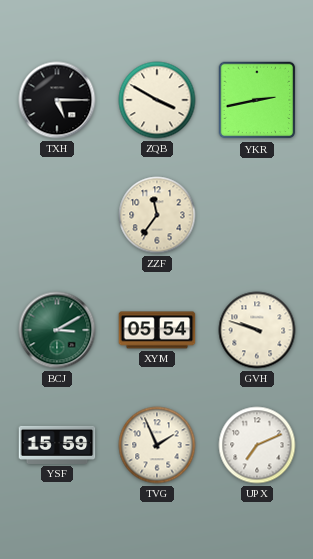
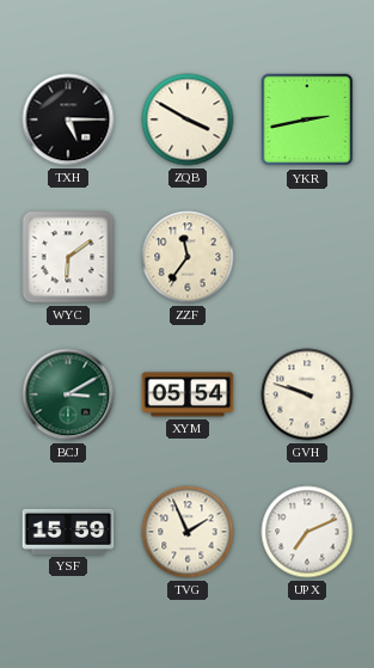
WYC: none -> 6:09 (68, 257)
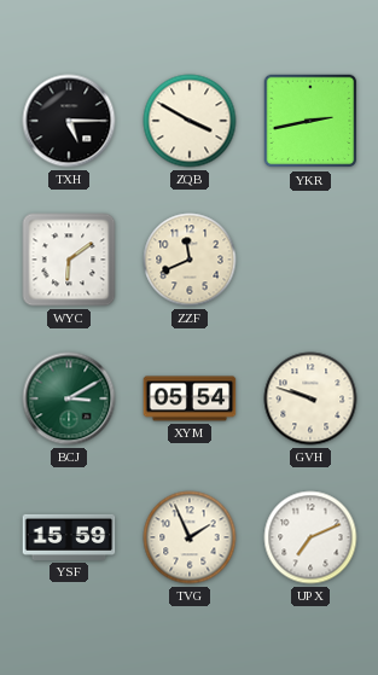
ZZF: 11:36 -> 11:41 (190, 260)
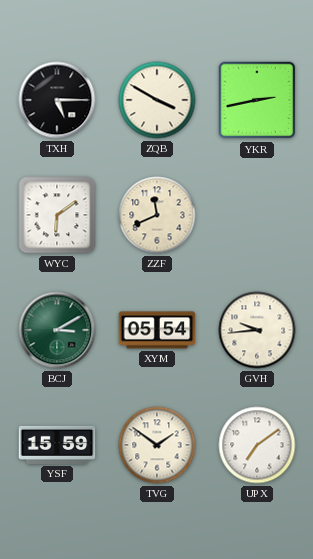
GVH: 9:48 -> 9:44 (257, 330)
TVG: 1:56 -> 1:51 (157, 445)
UPX: 7:11 -> 7:09 (257, 445)
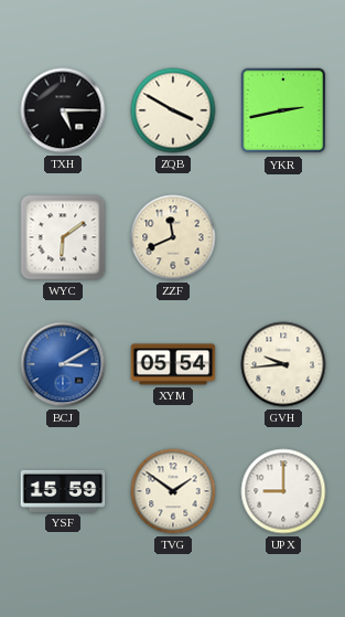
BCJ dial: green -> blue (63, 364)
UPX: 7:09 -> 9:00 (283, 491)
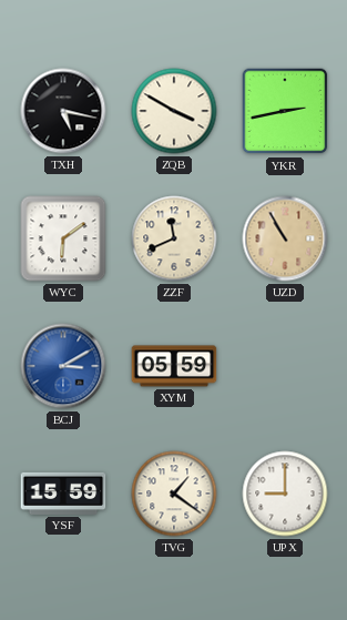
TXH: 5:15 -> 5:17 (63, 111)
UZD: none -> 10:55 (285, 238)
XYM: 05:54 -> 05:59 (174, 366)
GVH: 9:44 -> none (283, 364)
TVG: 1:51 -> 1:21 (174, 494)
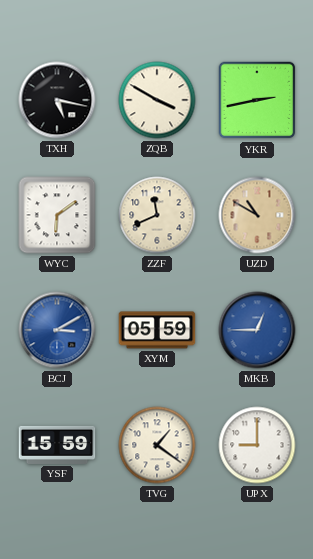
UZD: 10:55 -> 10:50 (257, 215)
MKB: none -> 12:45 (257, 330)
